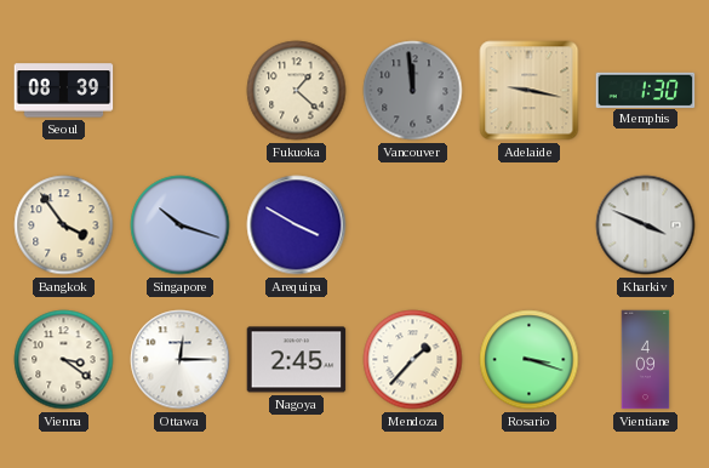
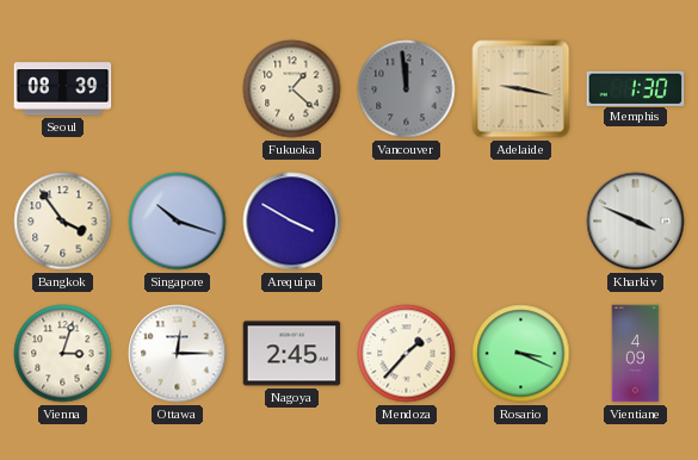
Vienna: 3:21 -> 3:03 (63, 354)
Rosario: 3:18 -> 3:19 (521, 354)
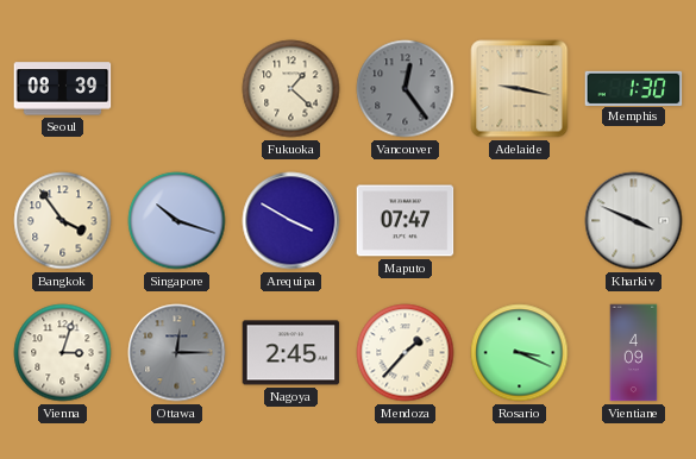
Vancouver: 11:59 -> 12:24 (406, 89)
Maputo: none -> 07:47 (406, 221)
Ottawa dial: white -> grey (177, 353)
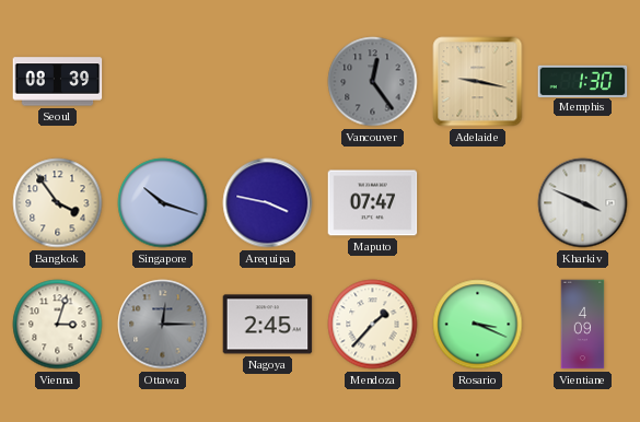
Fukuoka: 1:22 -> none (291, 89)
Arequipa: 3:50 -> 3:47 (268, 203)
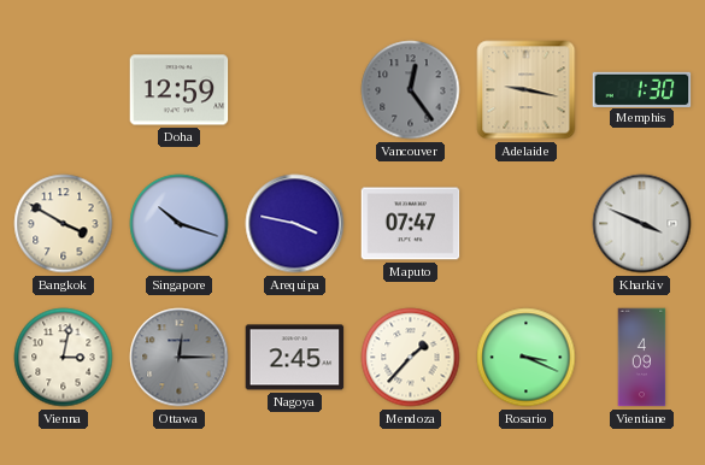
Seoul: 08:39 -> none (58, 82)
Doha: none -> 12:59 (180, 90)
Bangkok: 3:54 -> 3:50 (64, 224)
Vienna: 3:03 -> 3:02 (64, 358)
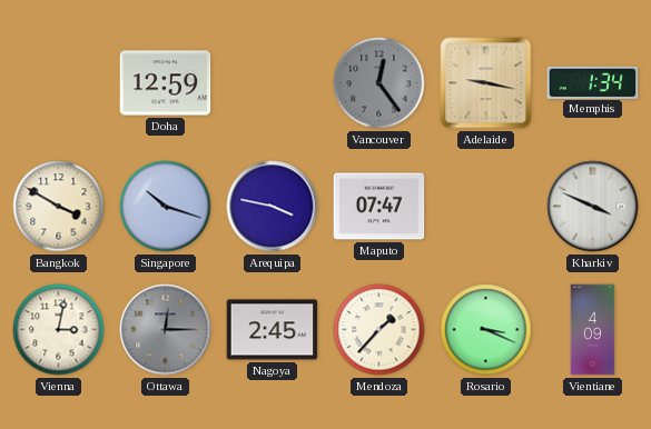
Memphis: 1:30 -> 1:34 (593, 82)
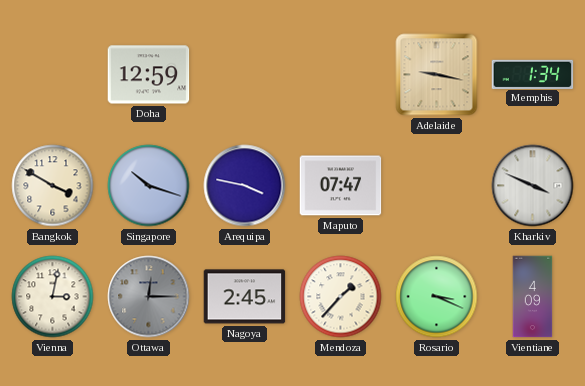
Vancouver: 12:24 -> none (379, 83)
